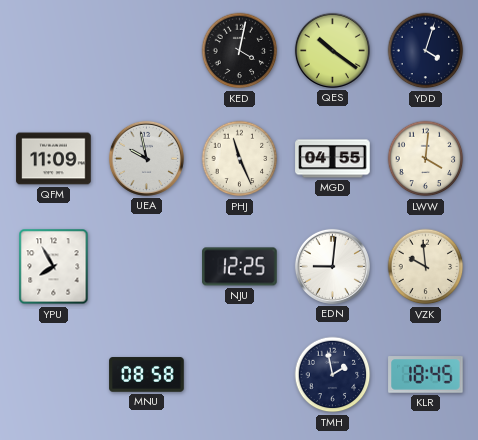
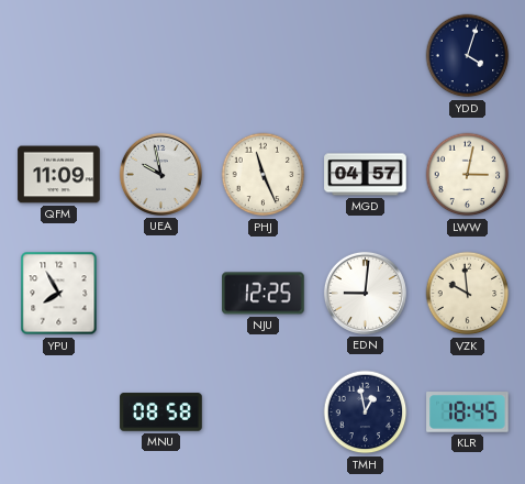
KED: 4:02 -> none (240, 51)
QES: 10:21 -> none (332, 50)
MGD: 04:55 -> 04:57 (366, 175)
LWW: 4:01 -> 3:02 (468, 175)
TMH: 1:58 -> 12:58 (366, 413)
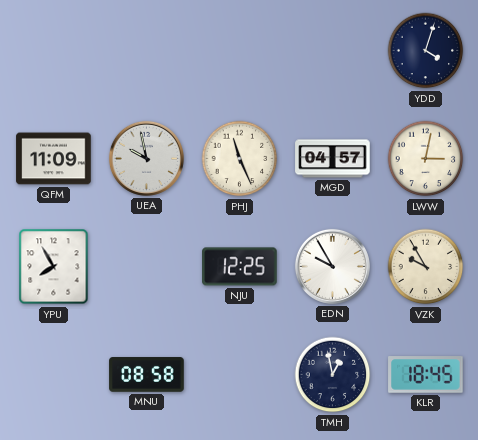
EDN: 9:01 -> 9:55 (332, 266)
VZK: 9:59 -> 9:55 (426, 267)
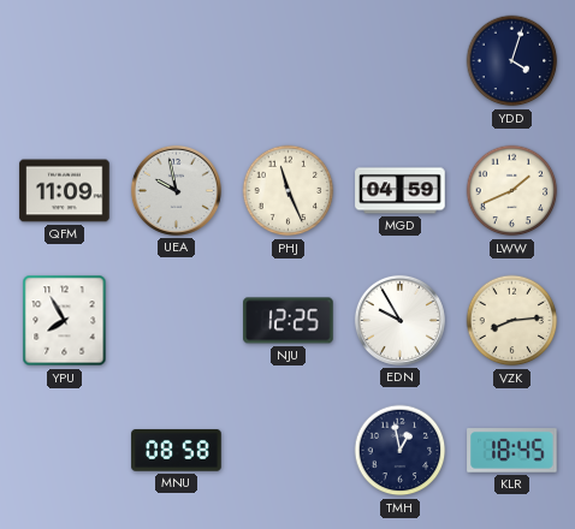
MGD: 04:57 -> 04:59 (401, 191)
LWW: 3:02 -> 1:41 (512, 191)
VZK: 9:55 -> 8:14 (512, 321)
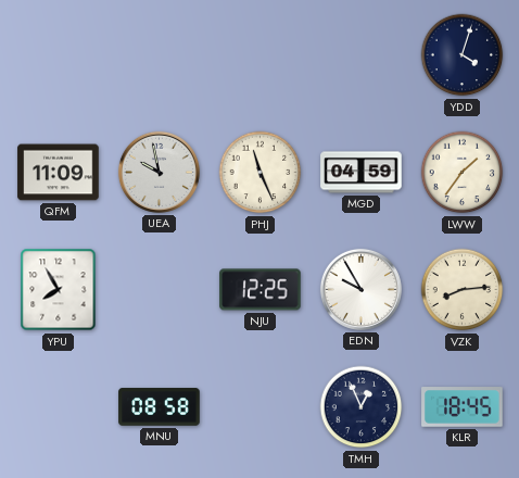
LWW: 1:41 -> 1:36 (463, 173)
TMH: 12:58 -> 12:56 (362, 407)
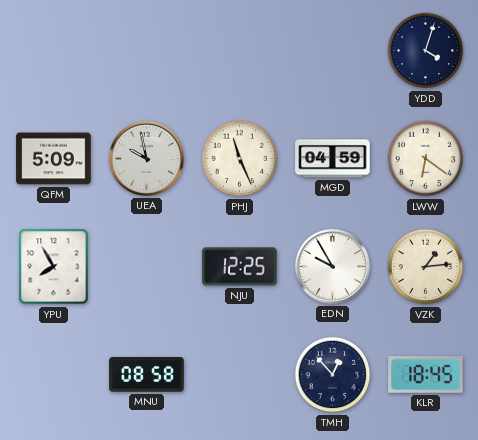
QFM: 11:09 -> 5:09 (54, 159)
LWW: 1:36 -> 6:21 (426, 159)
VZK: 8:14 -> 1:14 (426, 267)
TMH: 12:56 -> 12:53 (333, 375)
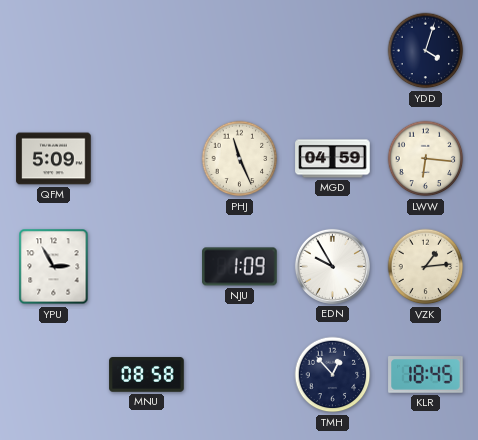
UEA: 9:58 -> none (146, 158)
LWW: 6:21 -> 6:16 (426, 159)
YPU: 7:55 -> 2:55 (54, 267)
NJU: 12:25 -> 1:09 (240, 267)
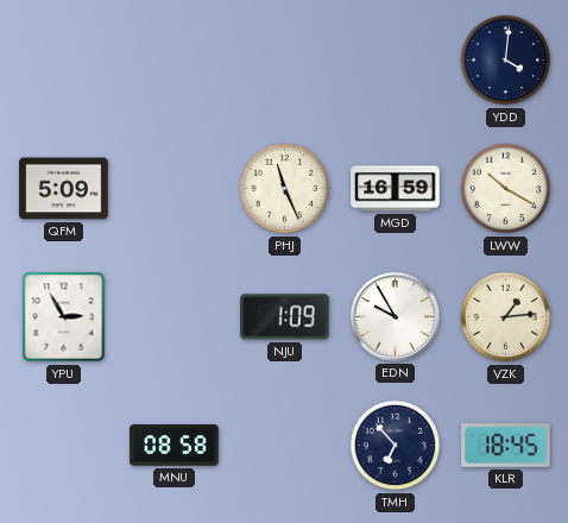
YDD: 4:03 -> 4:01 (506, 61)
MGD: 04:59 -> 16:59 (396, 189)
LWW: 6:16 -> 10:20 (506, 189)
TMH: 12:53 -> 6:53 (396, 446)
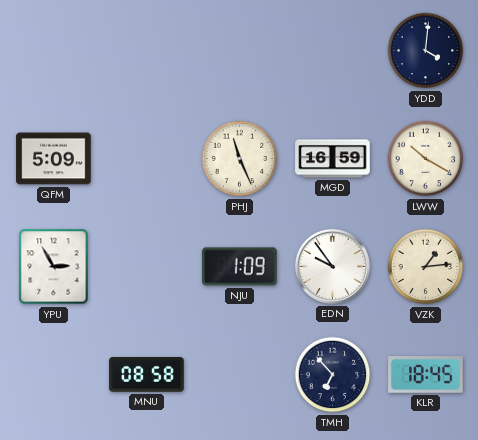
EDN: 9:55 -> 9:54 (332, 266)
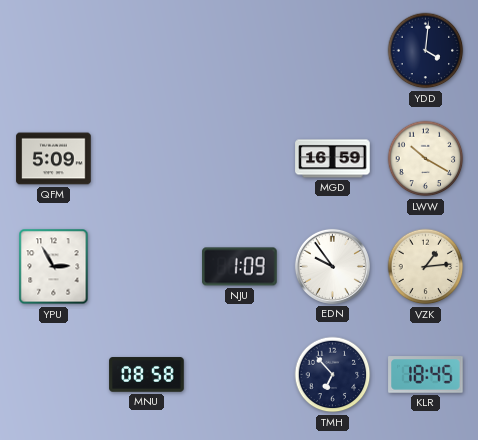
PHJ: 11:26 -> none (240, 159)
